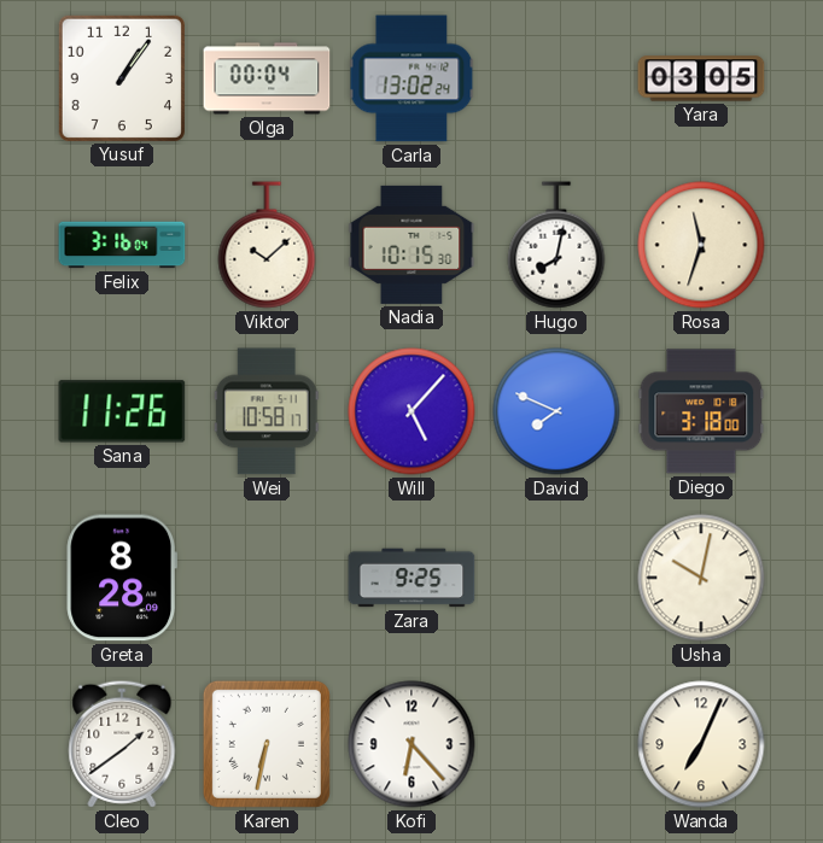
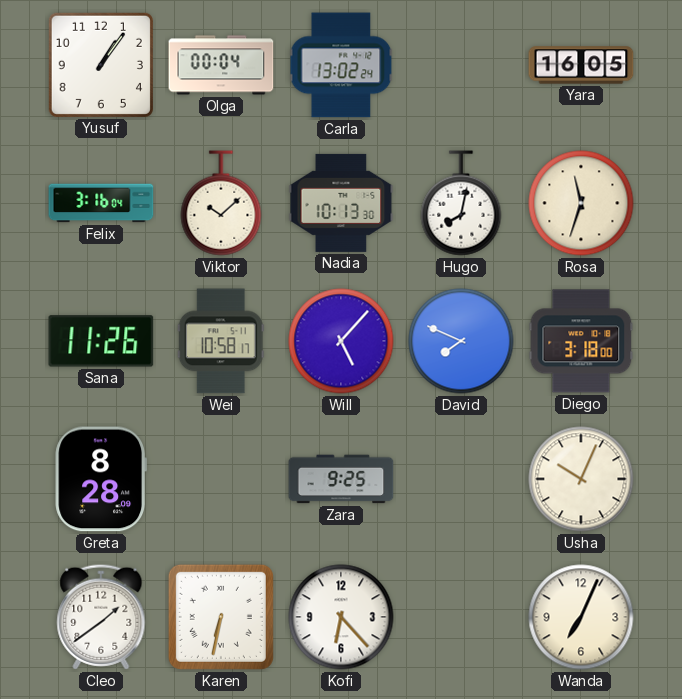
Yara: 03:05 -> 16:05 (581, 65)
Nadia: 10:15 -> 10:13 (341, 203)
Usha: 10:02 -> 10:04 (581, 479)
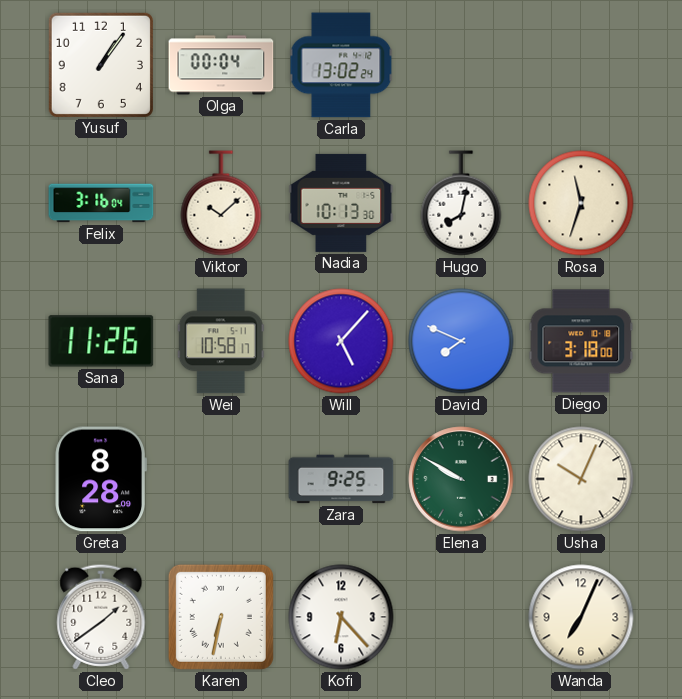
Yara: 16:05 -> none (581, 65)
Elena: none -> 9:50 (461, 479)
